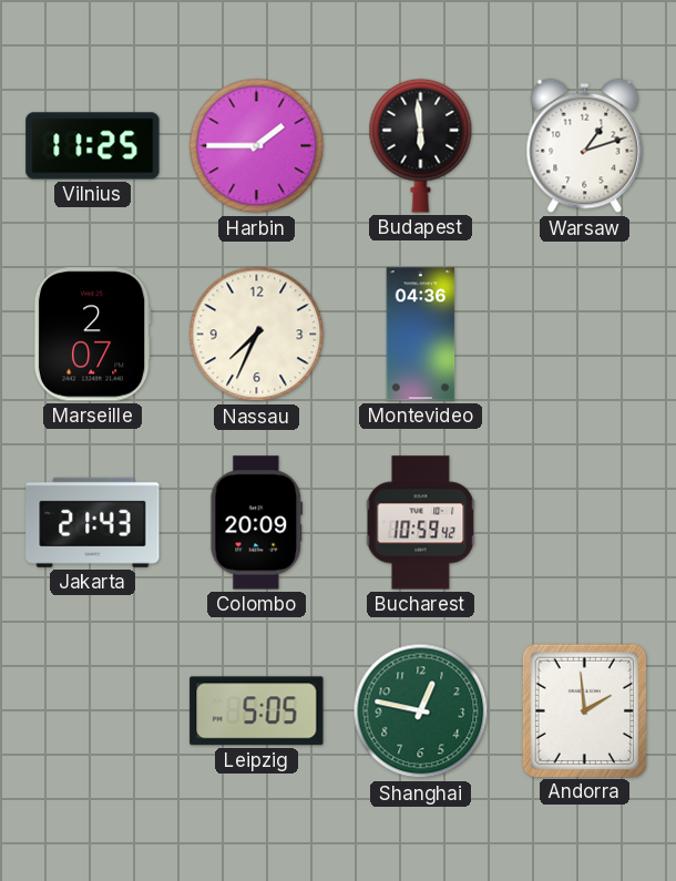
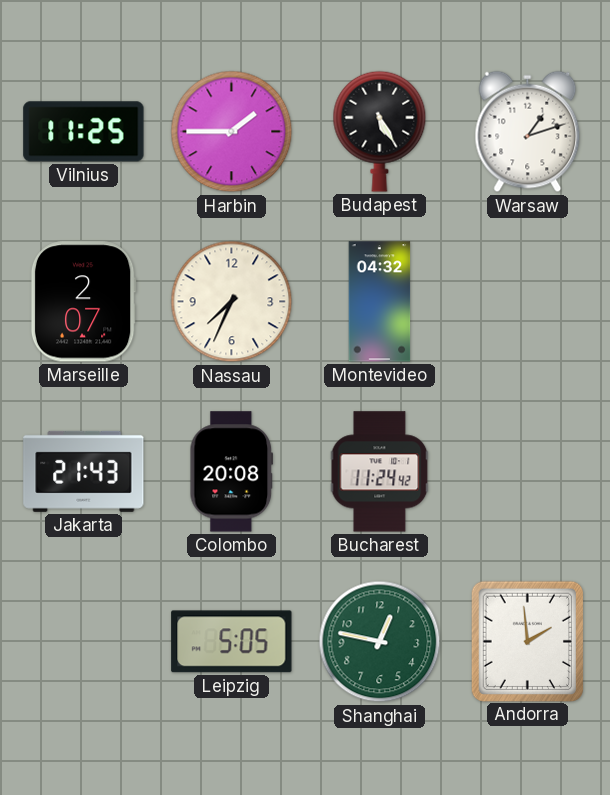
Budapest: 5:59 -> 5:25 (380, 131)
Montevideo: 04:36 -> 04:32 (380, 302)
Colombo: 20:09 -> 20:08 (232, 472)
Bucharest: 10:59 -> 11:24 (380, 472)
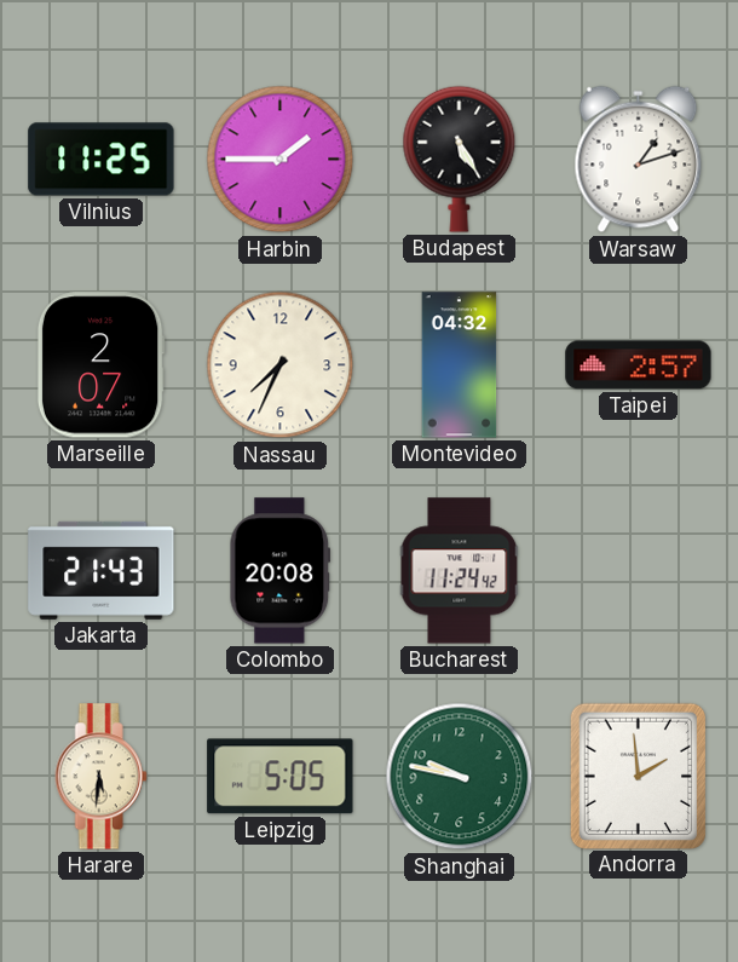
Taipei: none -> 2:57 (639, 365)
Harare: none -> 5:31 (100, 777)
Shanghai: 12:47 -> 9:47 (460, 777)
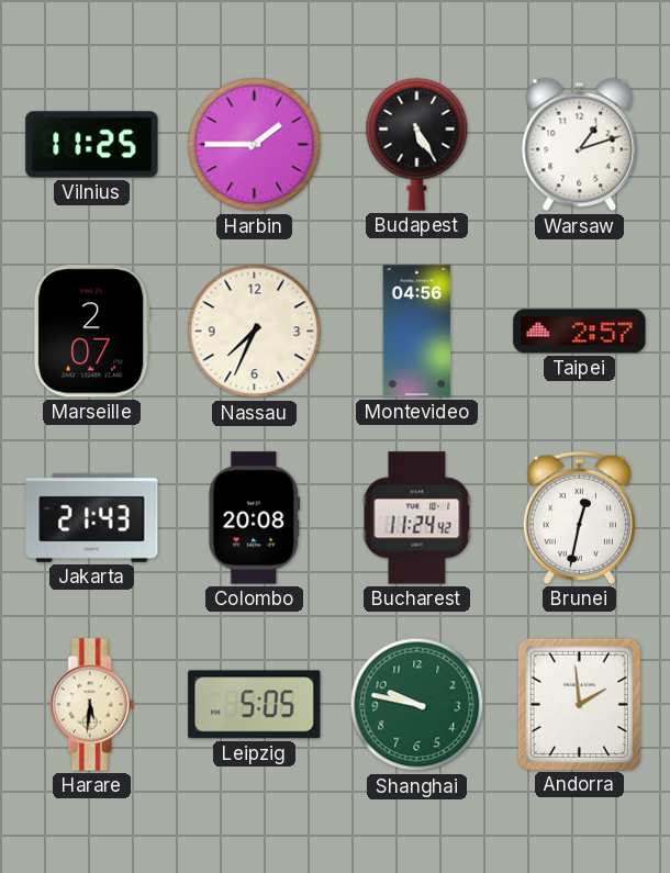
Montevideo: 04:32 -> 04:56 (417, 332)
Brunei: none -> 12:32 (579, 517)
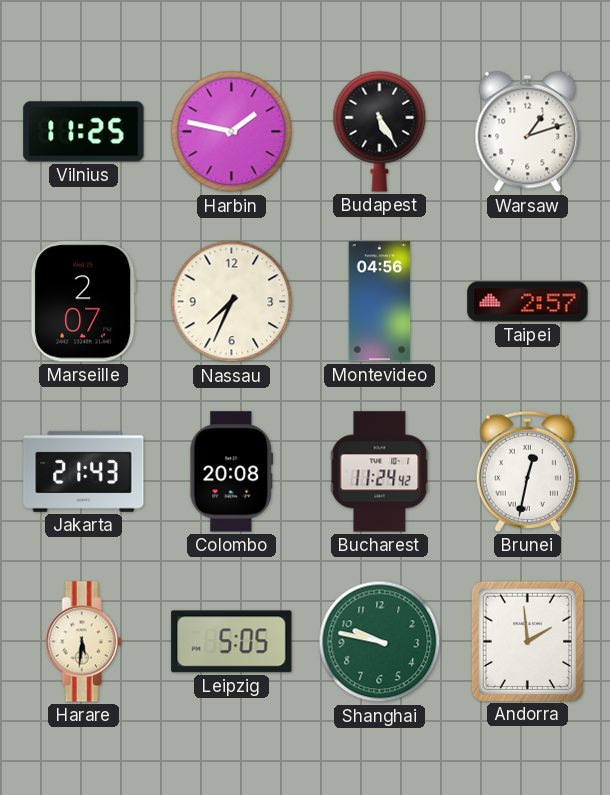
Harbin: 1:45 -> 1:47 (232, 132)
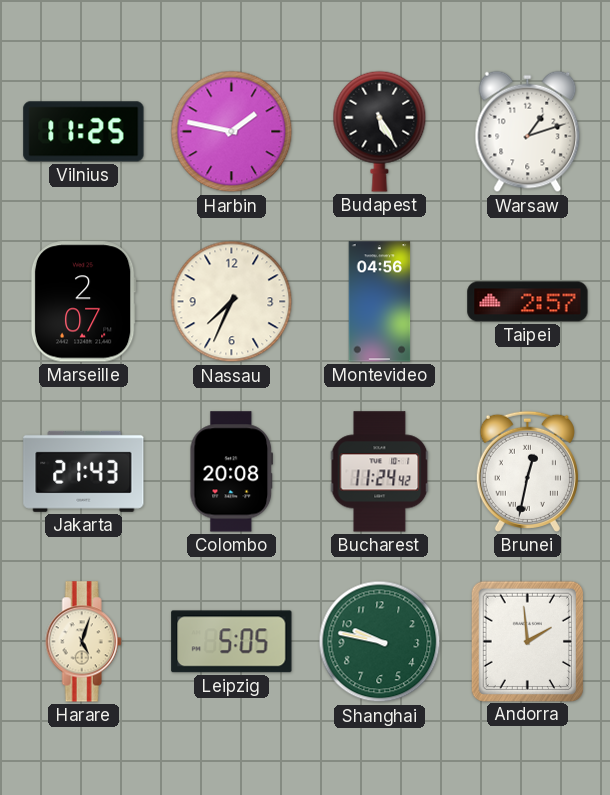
Harare: 5:31 -> 5:03 (83, 642)
